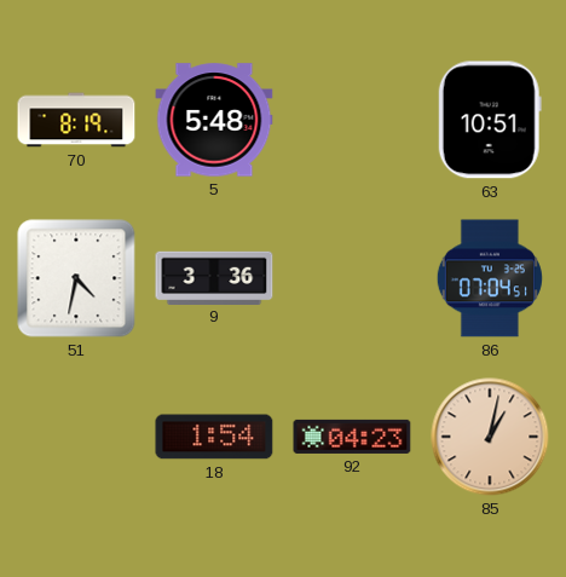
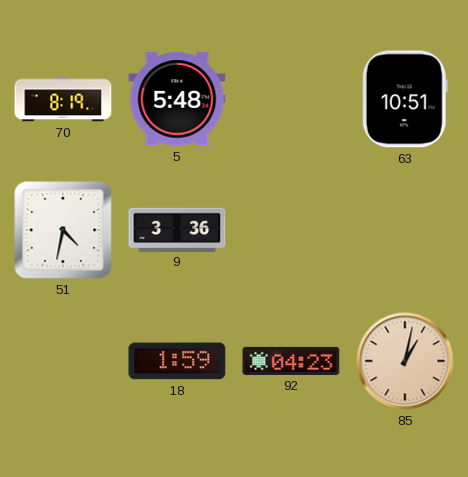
86: 07:04 -> none (490, 278)
18: 1:54 -> 1:59 (177, 361)
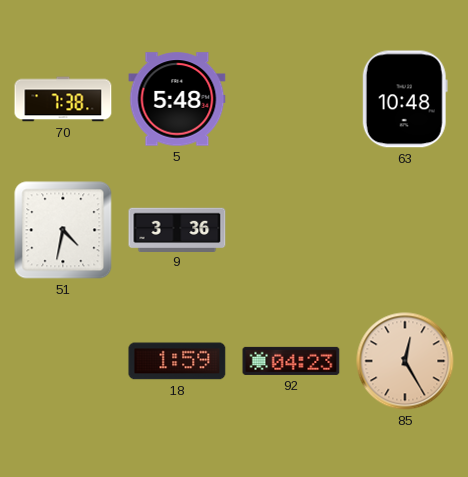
70: 8:19 -> 7:38 (63, 99)
63: 10:51 -> 10:48 (405, 99)
85: 1:02 -> 12:25 (405, 361)
